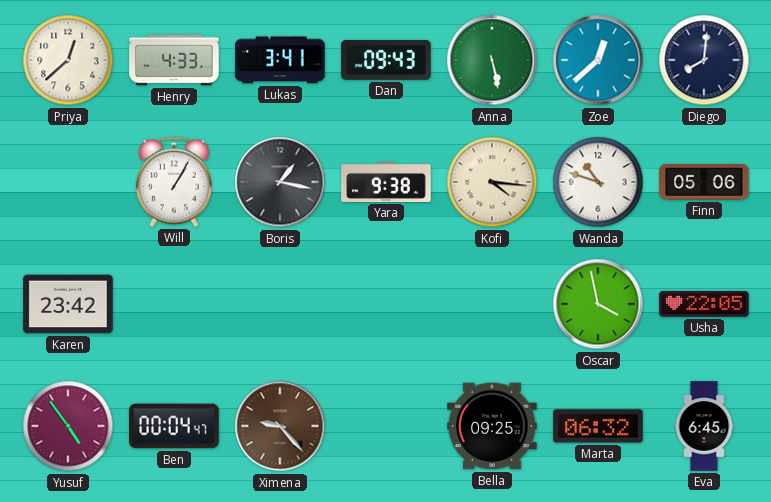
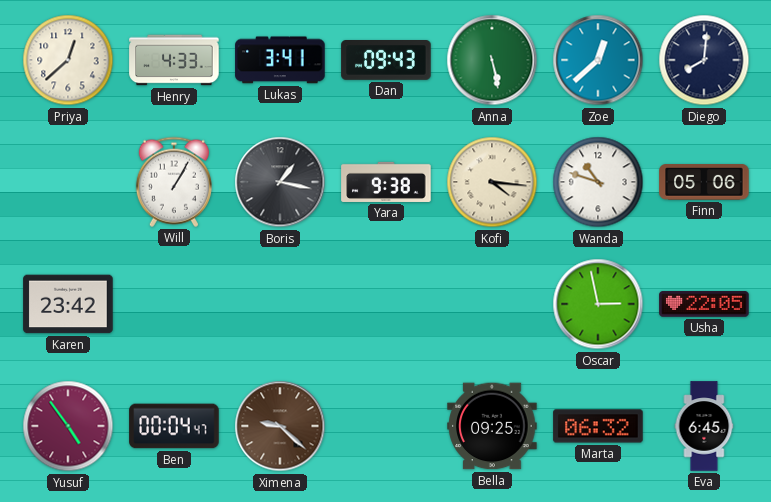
Oscar: 3:58 -> 2:58 (598, 304)
Ximena: 9:23 -> 9:22 (280, 426)
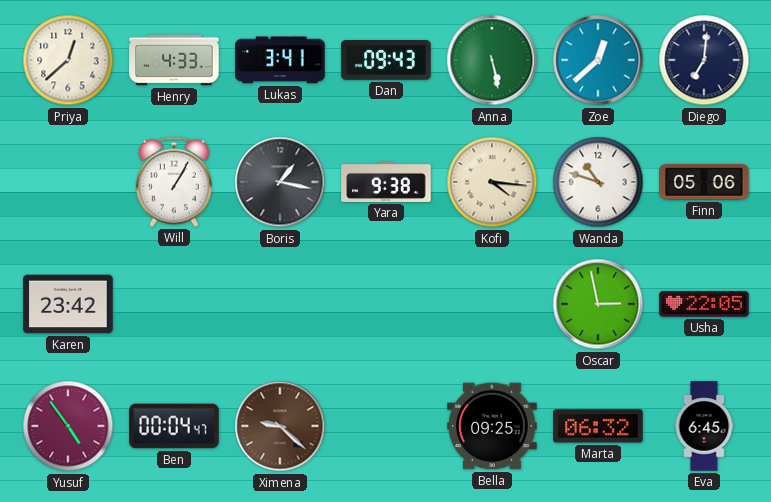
Diego: 8:01 -> 7:01 (704, 60)
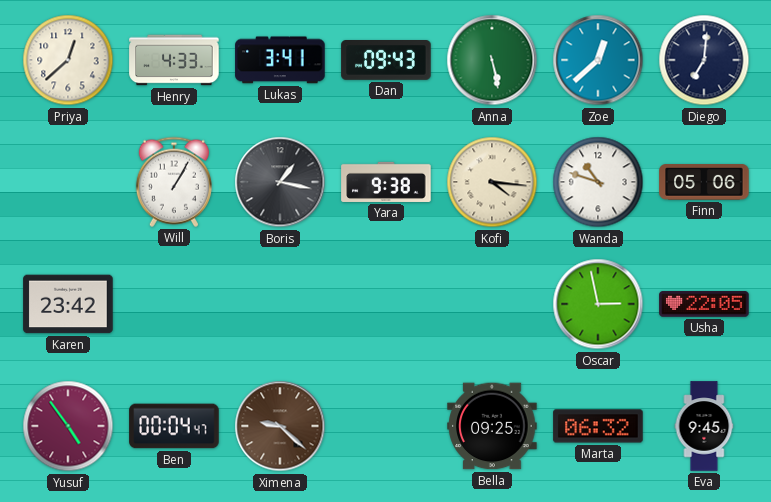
Eva: 6:45 -> 9:45 (704, 426)
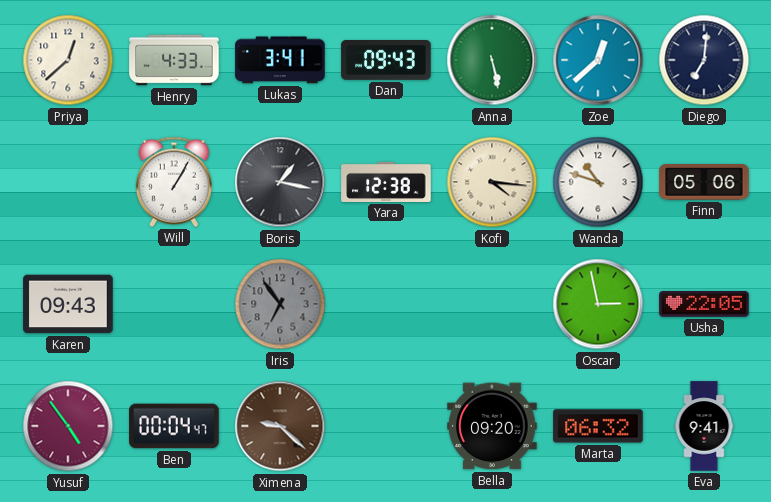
Yara: 9:38 -> 12:38 (386, 182)
Karen: 23:42 -> 09:43 (68, 304)
Iris: none -> 6:54 (280, 304)
Bella: 09:25 -> 09:20 (492, 426)
Eva: 9:45 -> 9:41 (704, 426)
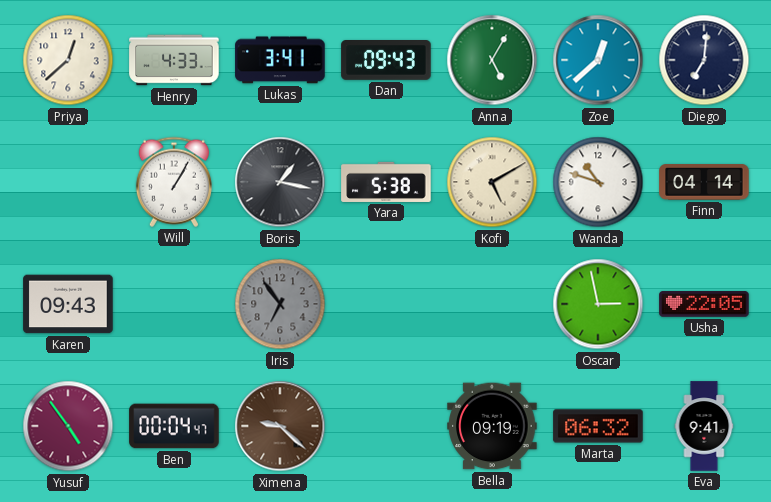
Anna: 5:28 -> 5:05 (492, 60)
Yara: 12:38 -> 5:38 (386, 182)
Kofi: 4:16 -> 5:10 (492, 182)
Finn: 05:06 -> 04:14 (704, 182)
Bella: 09:20 -> 09:19 (492, 426)
